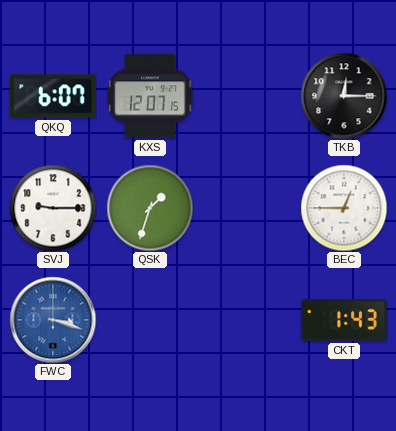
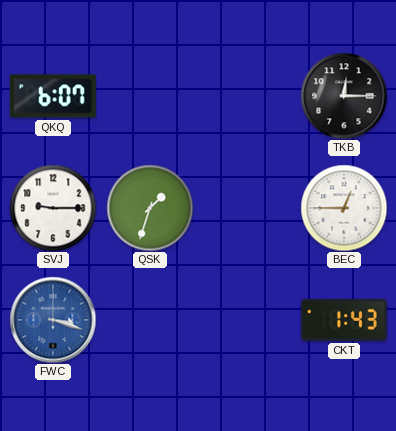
KXS: 12:07 -> none (150, 96)
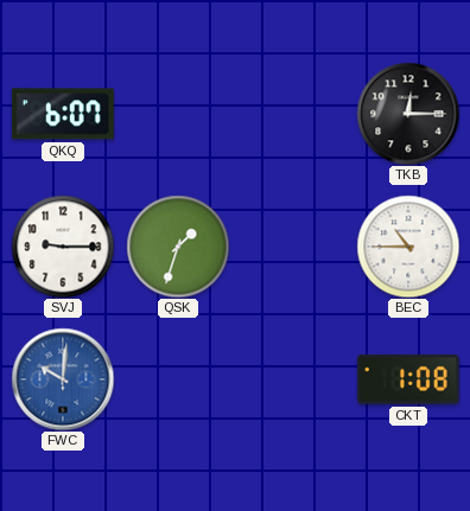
BEC: 12:45 -> 10:45 (408, 247)
FWC: 3:18 -> 10:01 (63, 379)
CKT: 1:43 -> 1:08 (408, 379)
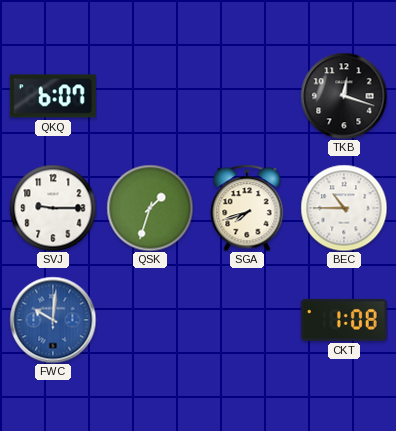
TKB: 12:15 -> 12:18 (344, 96)
SGA: none -> 7:42 (247, 208)
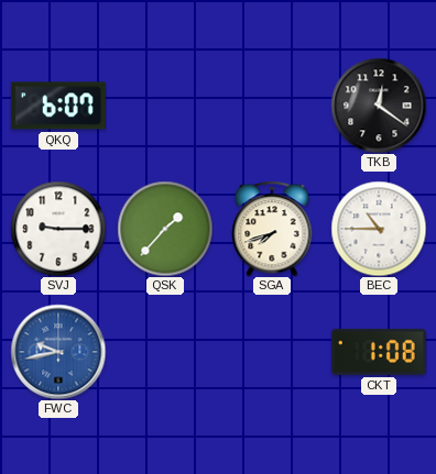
TKB: 12:18 -> 12:21 (379, 106)
QSK: 1:33 -> 1:37 (165, 229)
FWC: 10:01 -> 9:43 (58, 352)
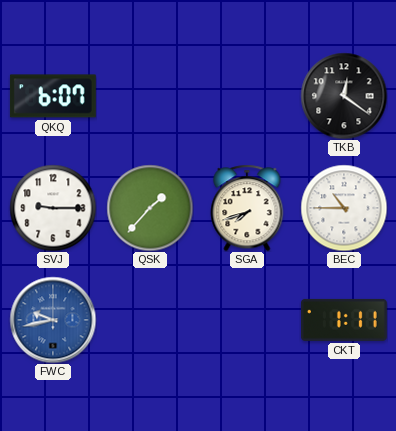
CKT: 1:08 -> 1:11 (344, 320)
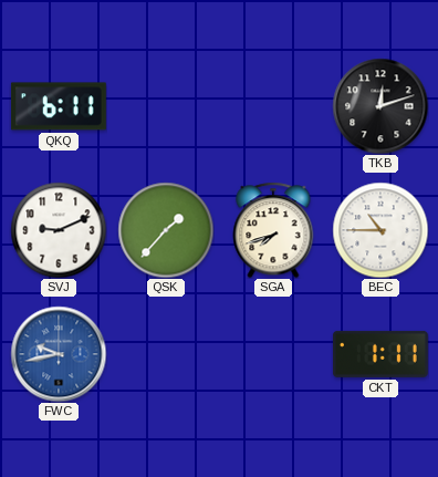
QKQ: 6:07 -> 6:11 (59, 106)
TKB: 12:21 -> 12:12 (380, 106)
SVJ: 9:15 -> 9:11 (59, 230)
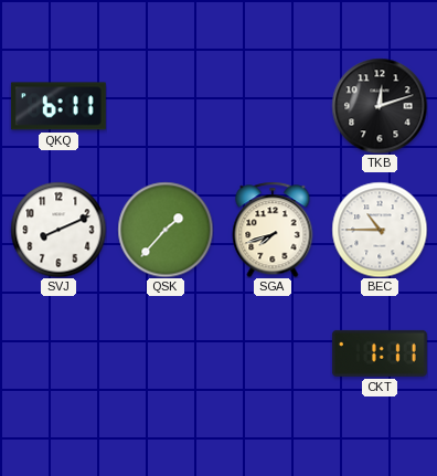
SVJ: 9:11 -> 8:11 (58, 230)
FWC: 9:43 -> none (59, 354)
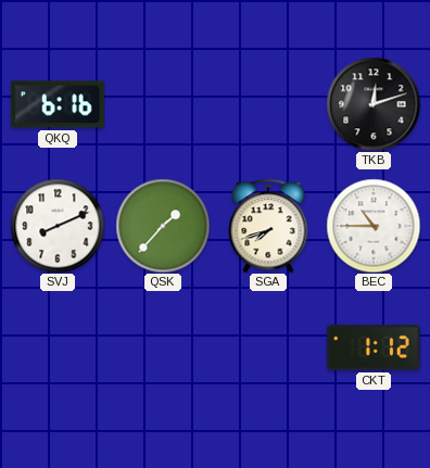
QKQ: 6:11 -> 6:16 (58, 104)
CKT: 1:11 -> 1:12 (374, 347)
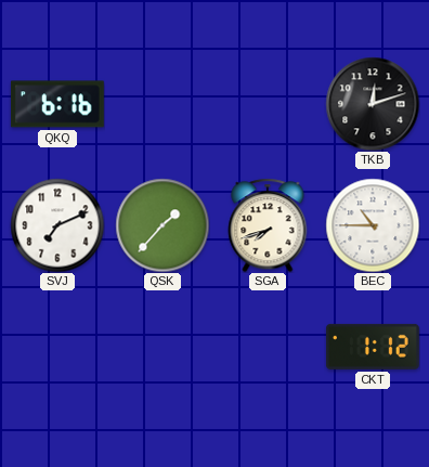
SVJ: 8:11 -> 7:11 (57, 225)
